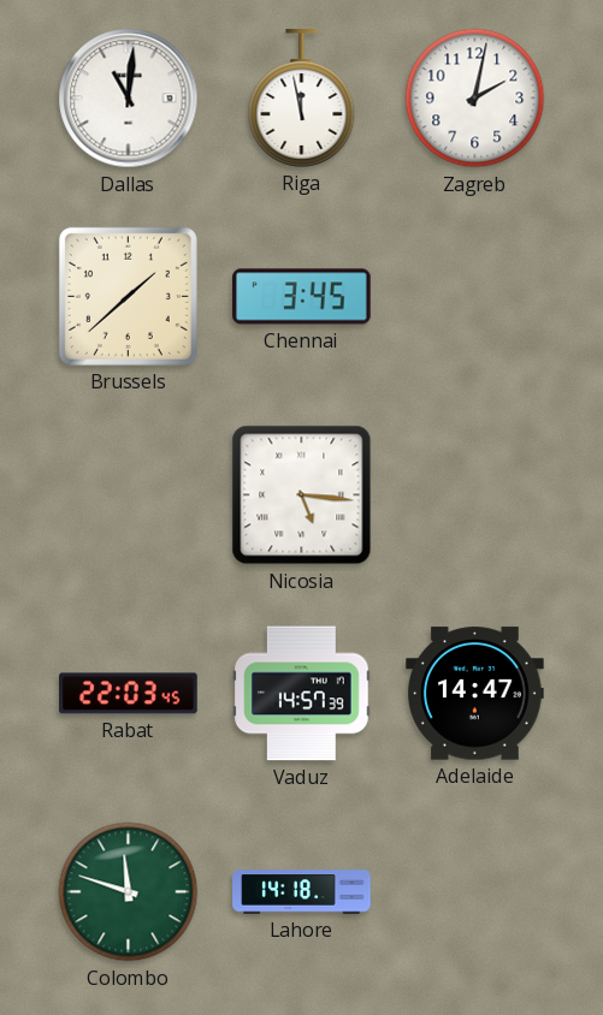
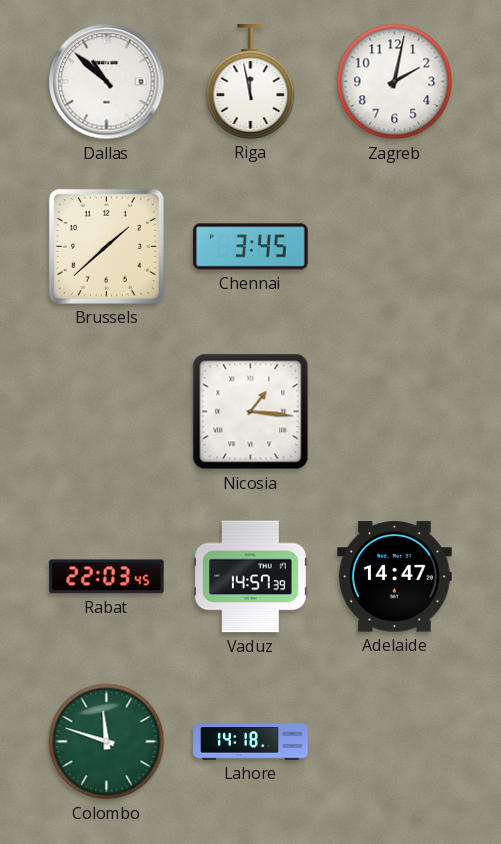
Dallas: 11:01 -> 10:52 (107, 82)
Nicosia: 5:16 -> 1:16 (251, 412)
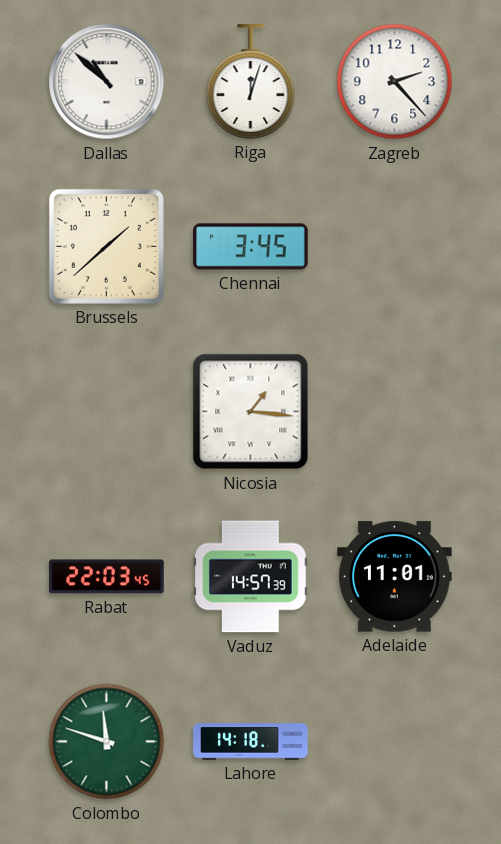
Riga: 11:58 -> 12:03 (251, 82)
Zagreb: 2:02 -> 2:23 (395, 82)
Adelaide: 14:47 -> 11:01 (395, 577)
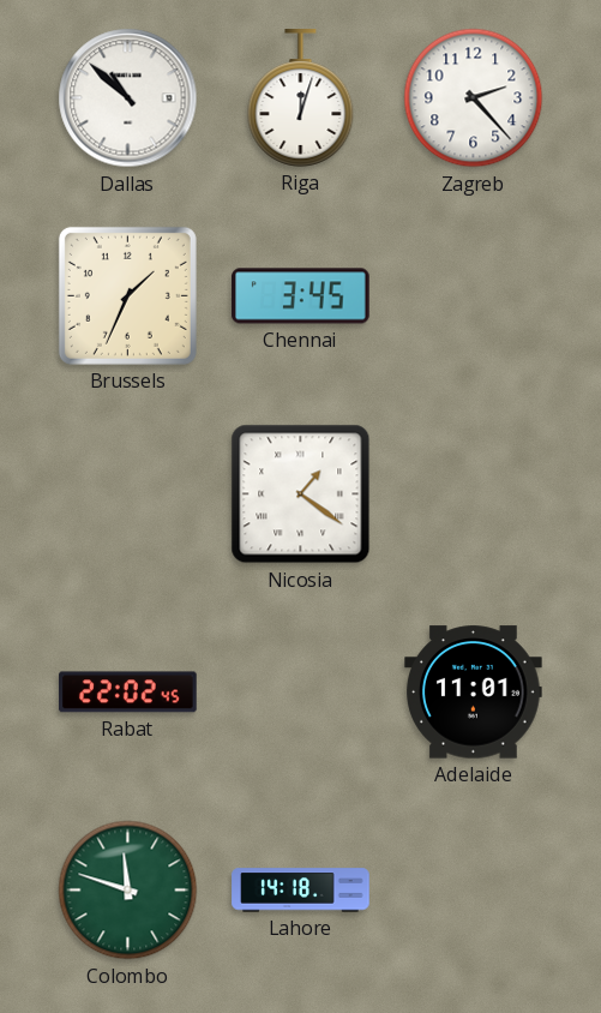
Brussels: 1:38 -> 1:34 (127, 295)
Nicosia: 1:16 -> 1:21 (301, 494)
Rabat: 22:03 -> 22:02 (128, 693)
Vaduz: 14:57 -> none (251, 577)
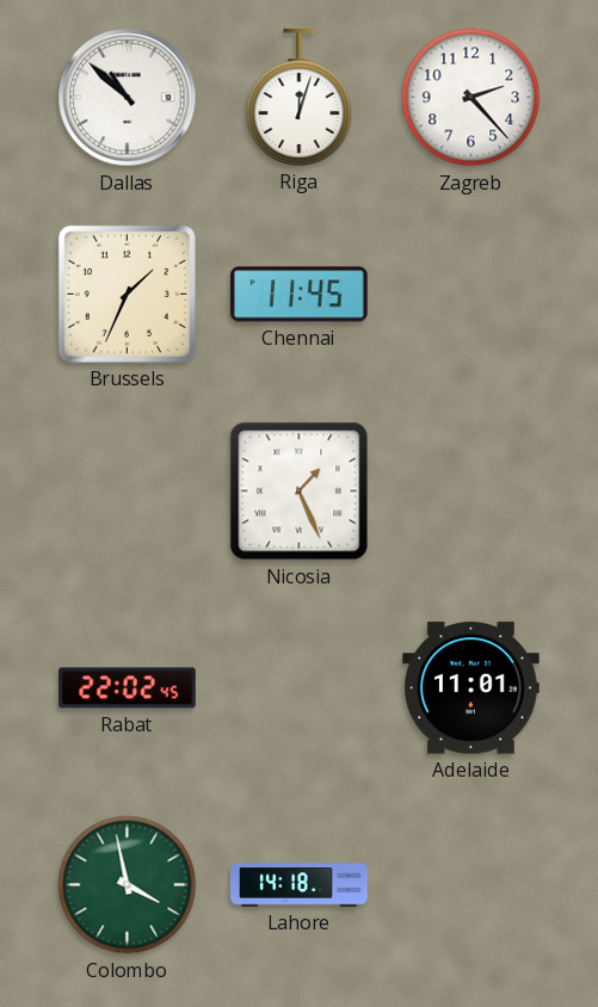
Chennai: 3:45 -> 11:45 (300, 295)
Nicosia: 1:21 -> 1:26 (300, 492)
Colombo: 11:48 -> 3:58 (128, 885)
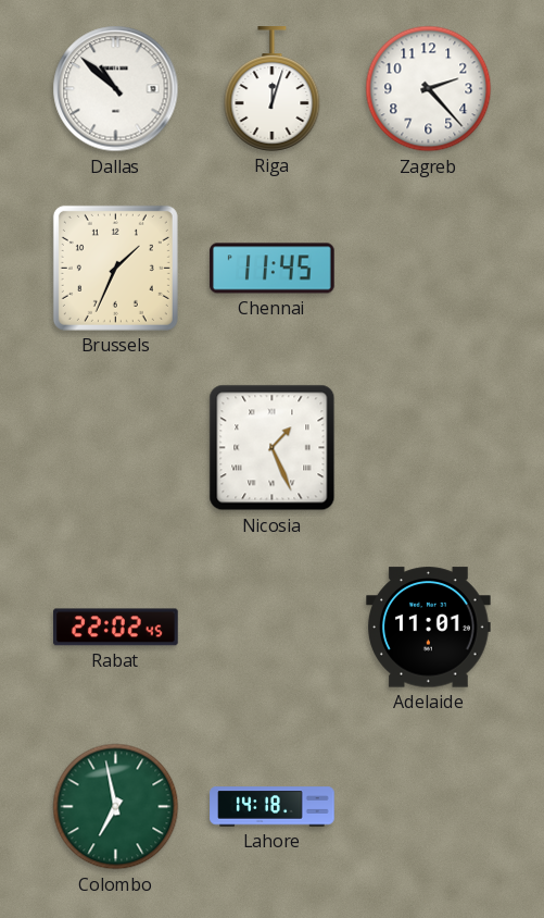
Colombo: 3:58 -> 6:58 (116, 807)
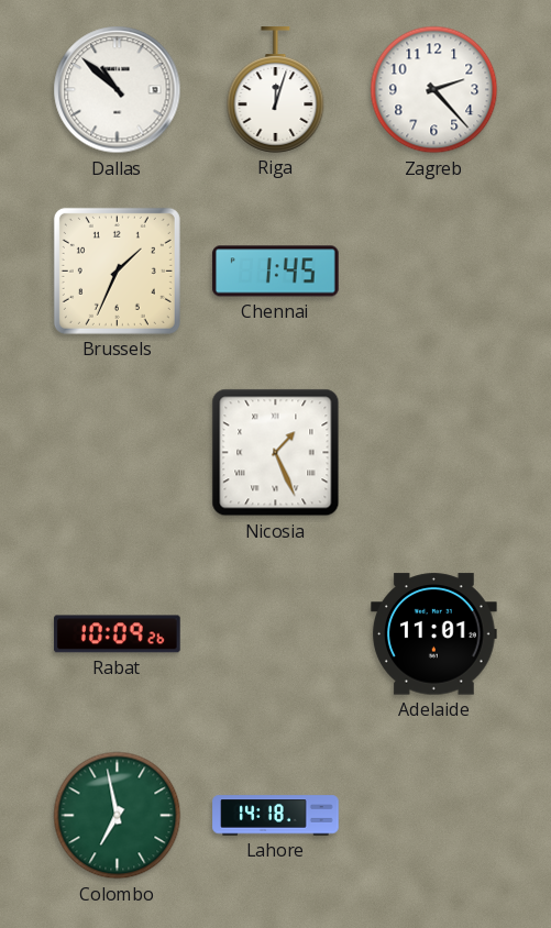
Chennai: 11:45 -> 1:45 (276, 272)
Rabat: 22:02 -> 10:09 (118, 634)
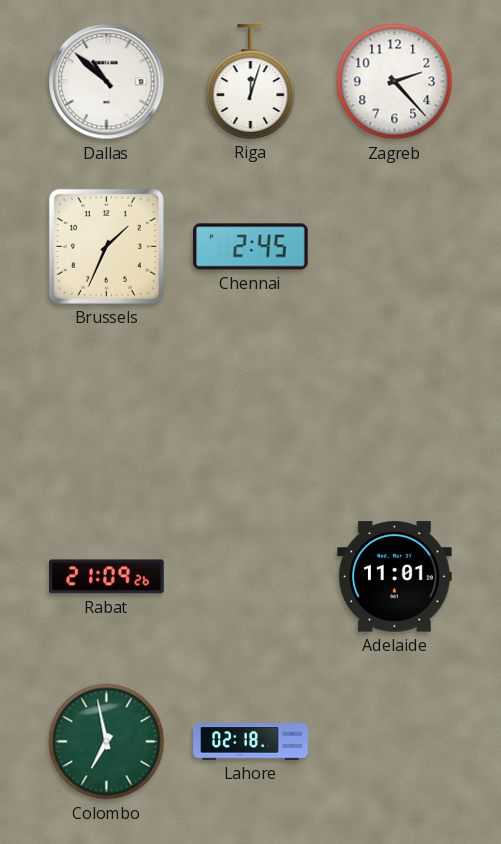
Chennai: 1:45 -> 2:45 (251, 247)
Nicosia: 1:26 -> none (276, 453)
Rabat: 10:09 -> 21:09 (107, 577)
Lahore: 14:18 -> 02:18 (251, 742)
